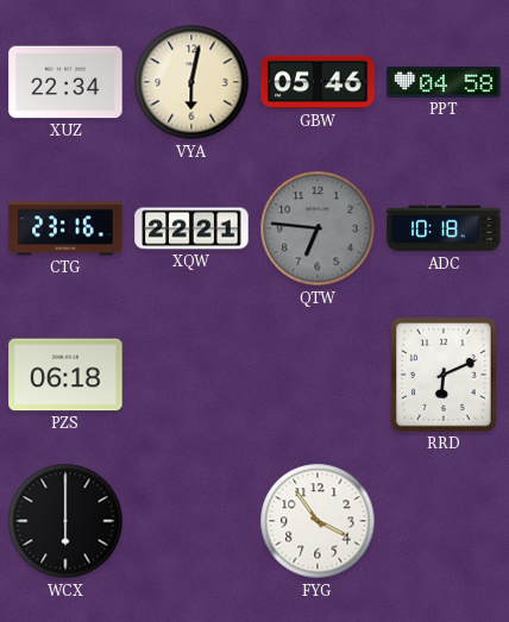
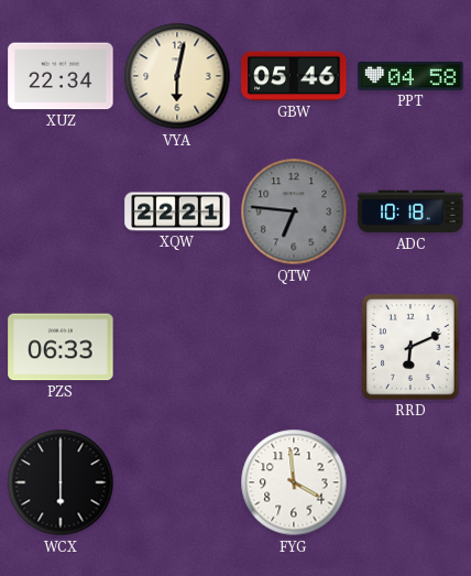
CTG: 23:16 -> none (65, 228)
PZS: 06:18 -> 06:33 (61, 347)
FYG: 3:54 -> 3:59 (294, 482)
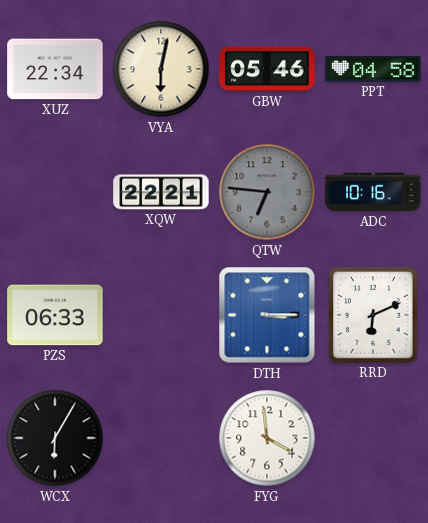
ADC: 10:18 -> 10:16 (373, 192)
DTH: none -> 3:15 (267, 315)
WCX: 6:00 -> 6:05 (55, 438)
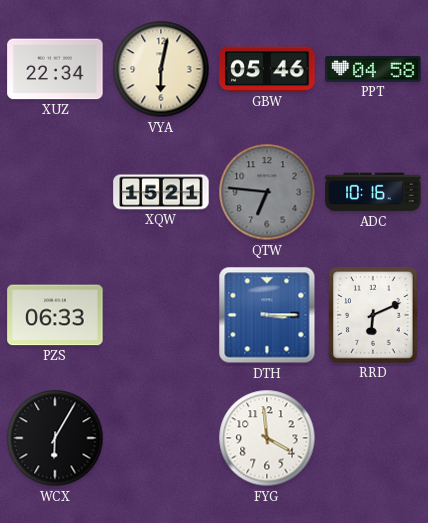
XQW: 22:21 -> 15:21 (161, 192)
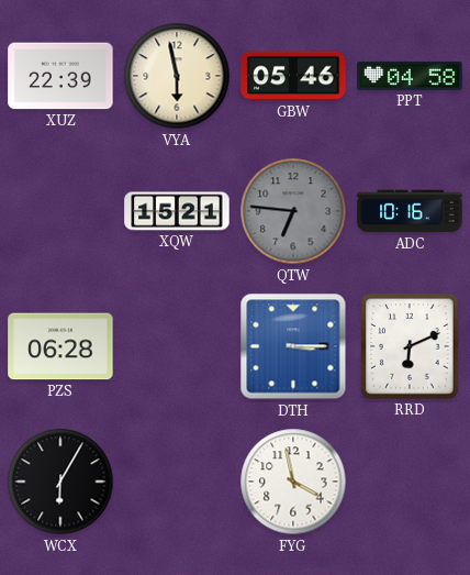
XUZ: 22:34 -> 22:39 (60, 76)
VYA: 6:02 -> 5:58 (177, 76)
PZS: 06:33 -> 06:28 (60, 346)
FYG: 3:59 -> 3:58 (293, 482)
